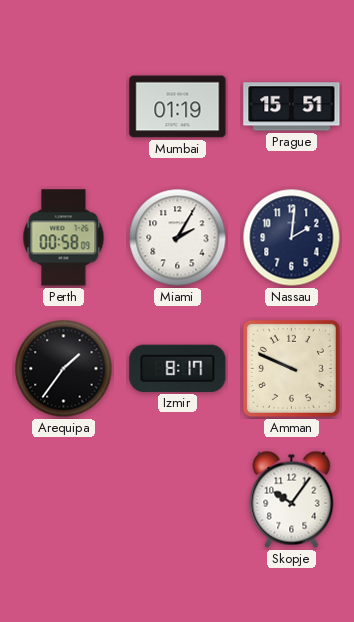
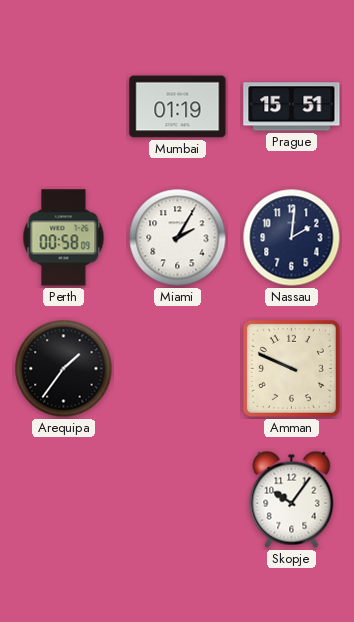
Izmir: 8:17 -> none (178, 368)
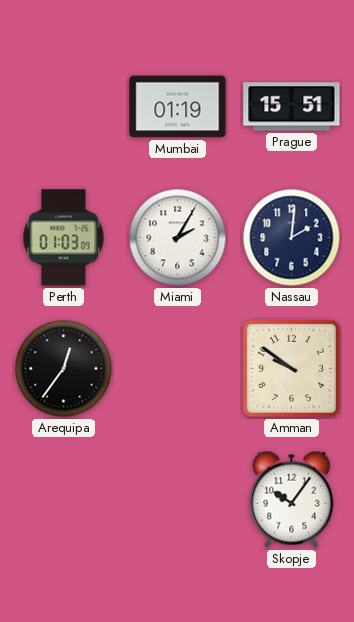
Perth: 00:58 -> 01:03 (64, 238)
Arequipa: 1:36 -> 12:36 (64, 369)
Amman: 9:49 -> 9:51 (291, 368)
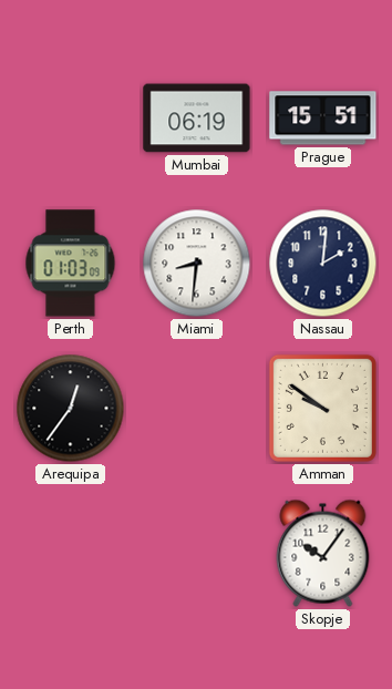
Mumbai: 01:19 -> 06:19 (197, 119)
Miami: 2:05 -> 8:31 (197, 264)
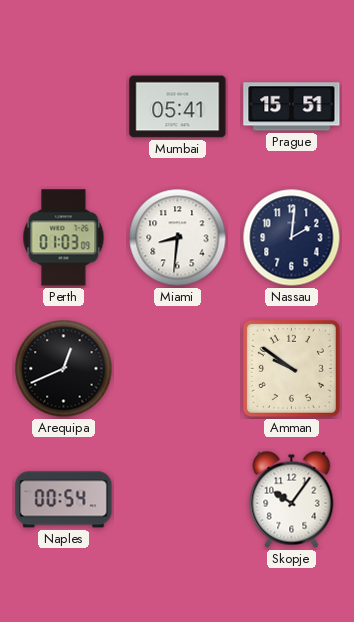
Mumbai: 06:19 -> 05:41 (178, 107)
Arequipa: 12:36 -> 12:41 (64, 369)
Naples: none -> 00:54 (64, 500)
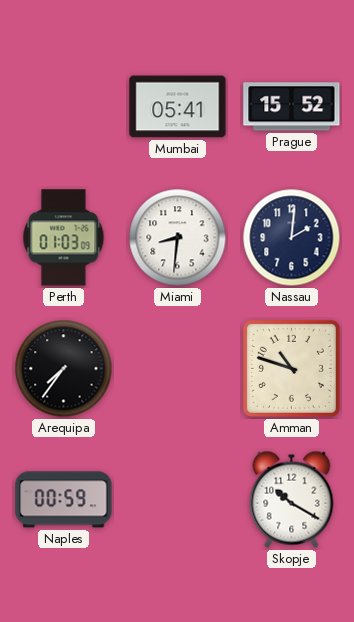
Prague: 15:51 -> 15:52 (292, 107)
Arequipa: 12:41 -> 7:36 (64, 369)
Amman: 9:51 -> 10:48 (291, 368)
Naples: 00:54 -> 00:59 (64, 500)
Skopje: 10:06 -> 10:20 (292, 499)
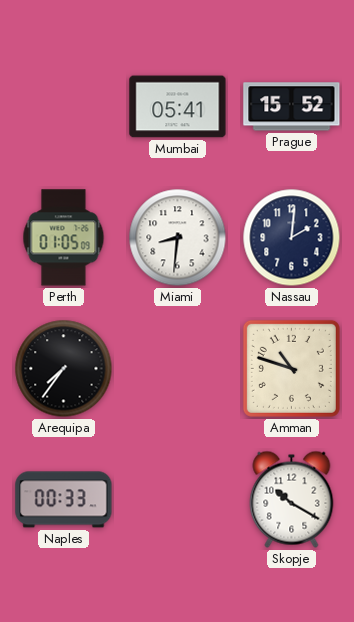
Perth: 01:03 -> 01:05 (64, 238)
Naples: 00:59 -> 00:33 (64, 500)
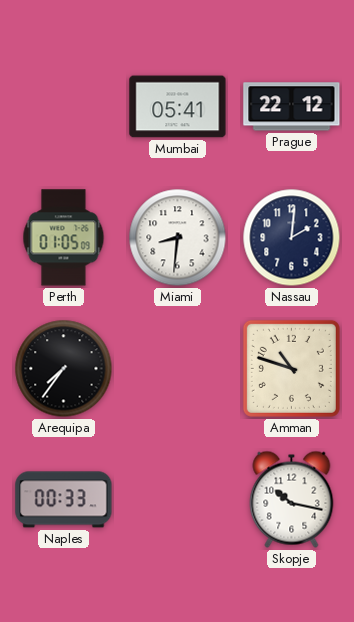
Prague: 15:52 -> 22:12 (292, 107)
Skopje: 10:20 -> 10:17 (292, 499)
